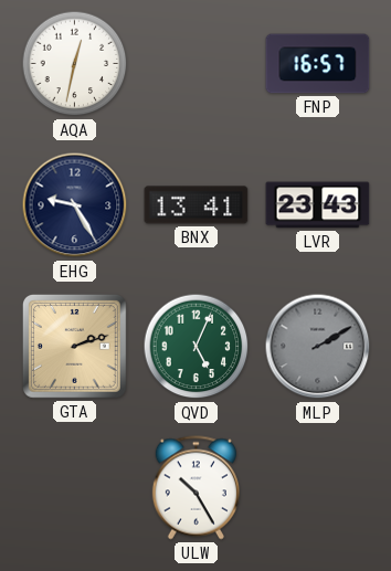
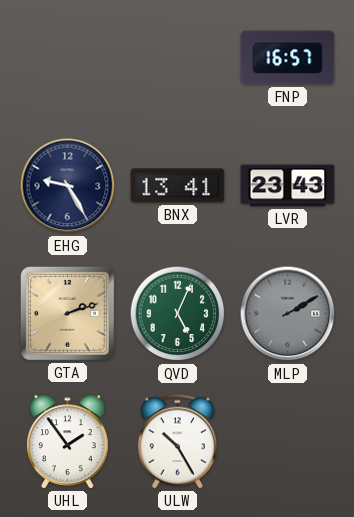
AQA: 12:32 -> none (75, 64)
UHL: none -> 1:54 (68, 442)
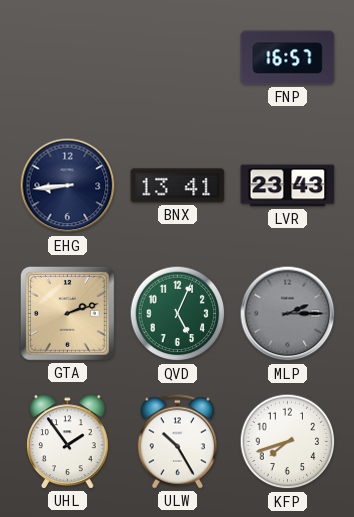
EHG: 9:25 -> 8:44 (68, 186)
MLP: 2:10 -> 2:15 (288, 314)
KFP: none -> 7:42 (288, 442)
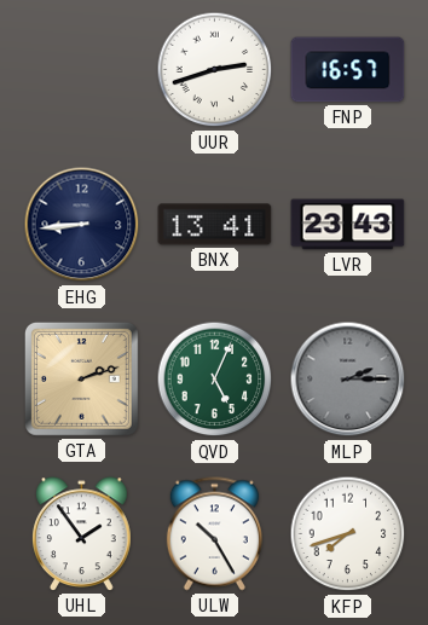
UUR: none -> 2:42 (215, 70)
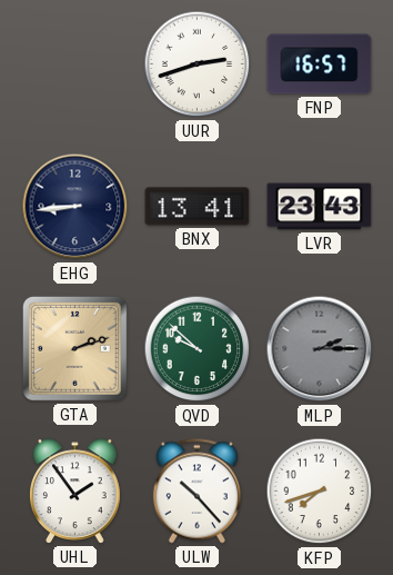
QVD: 5:04 -> 9:52 (198, 349)
ULW: 10:25 -> 10:23 (196, 492)
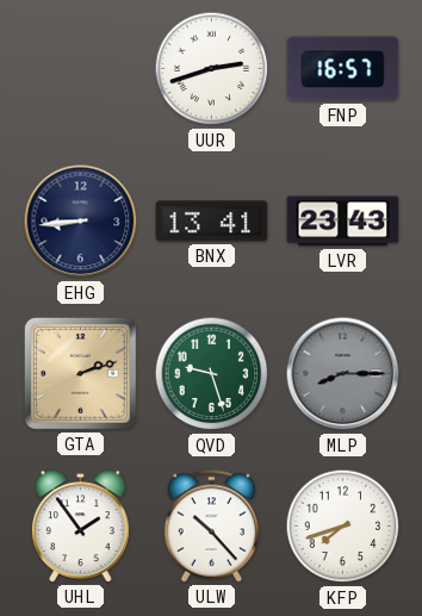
QVD: 9:52 -> 9:27 (212, 374)
MLP: 2:15 -> 8:15 (343, 374)
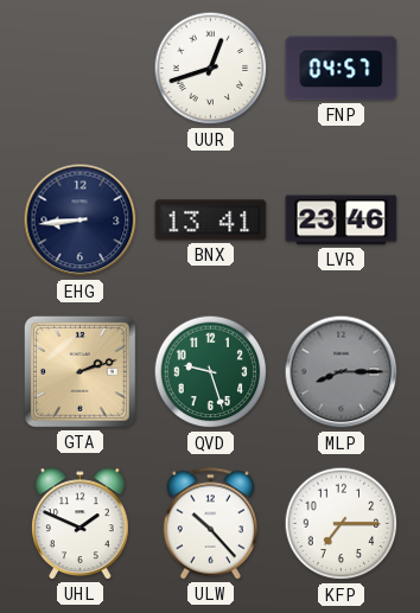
UUR: 2:42 -> 12:42 (211, 69)
FNP: 16:57 -> 04:57 (342, 69)
LVR: 23:43 -> 23:46 (342, 221)
UHL: 1:54 -> 1:49 (81, 524)
KFP: 7:42 -> 7:15 (342, 524)
